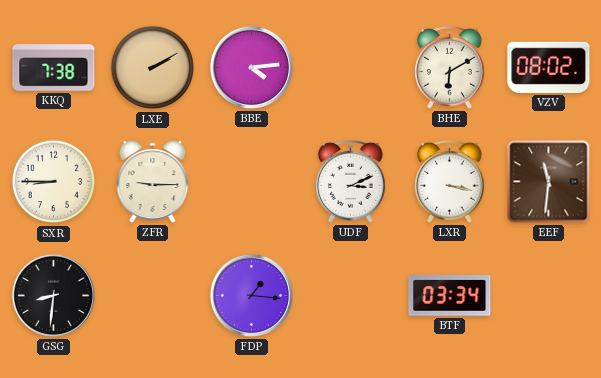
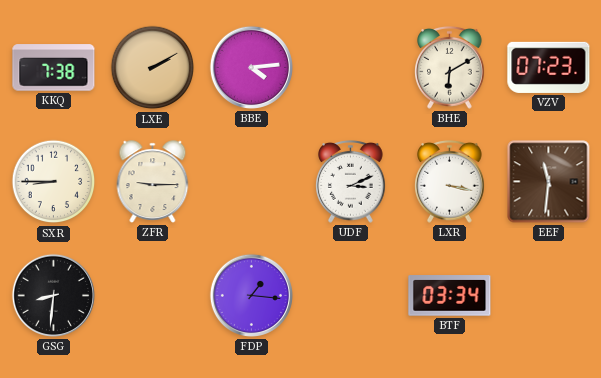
VZV: 08:02 -> 07:23 (549, 67)
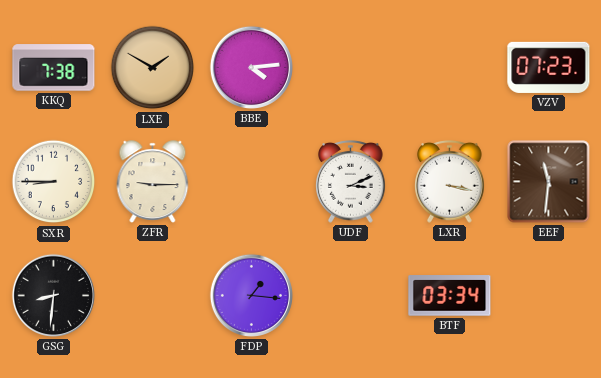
LXE: 2:10 -> 1:50 (153, 68)
BHE: 6:10 -> none (450, 68)
